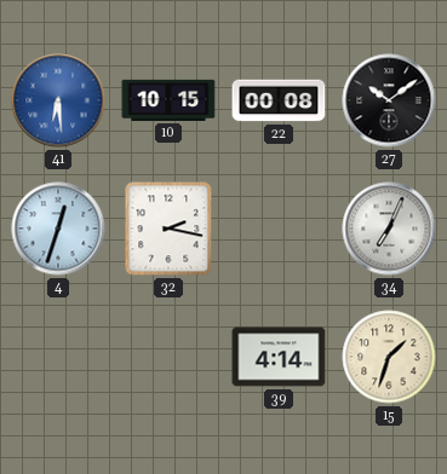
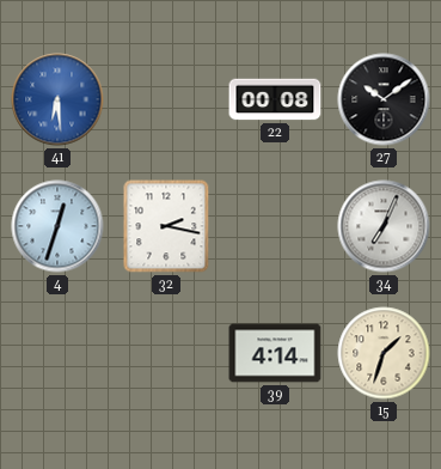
10: 10:15 -> none (168, 100)
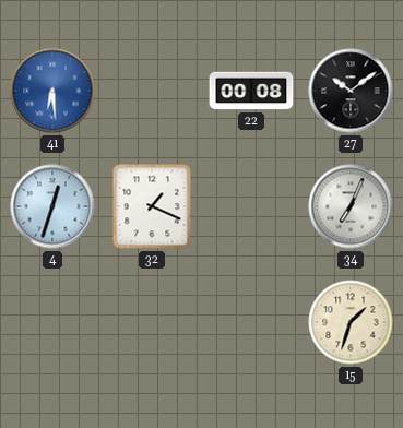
32: 2:17 -> 1:19 (152, 206)
39: 4:14 -> none (275, 353)
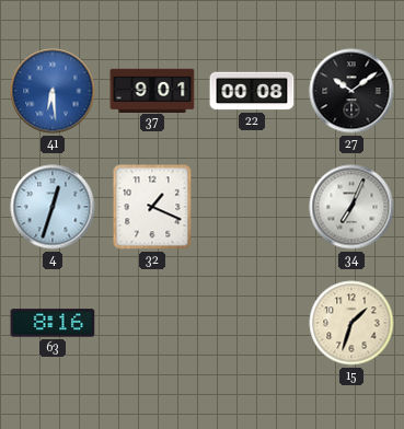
37: none -> 9:01 (152, 90)
63: none -> 8:16 (53, 323)
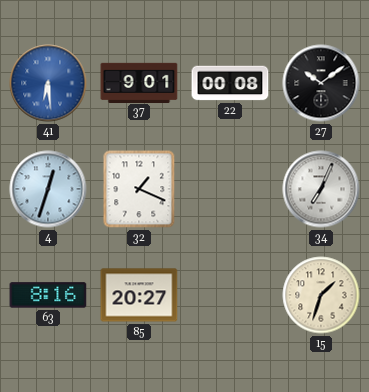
85: none -> 20:27 (139, 295)
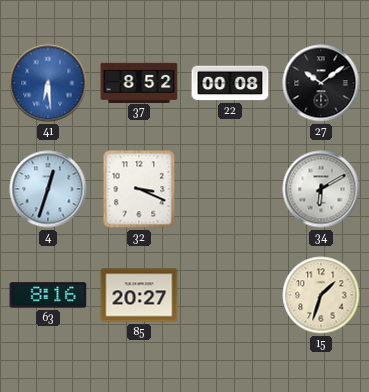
37: 9:01 -> 8:52 (139, 82)
32: 1:19 -> 3:19 (139, 189)
34: 7:04 -> 6:10 (321, 189)
